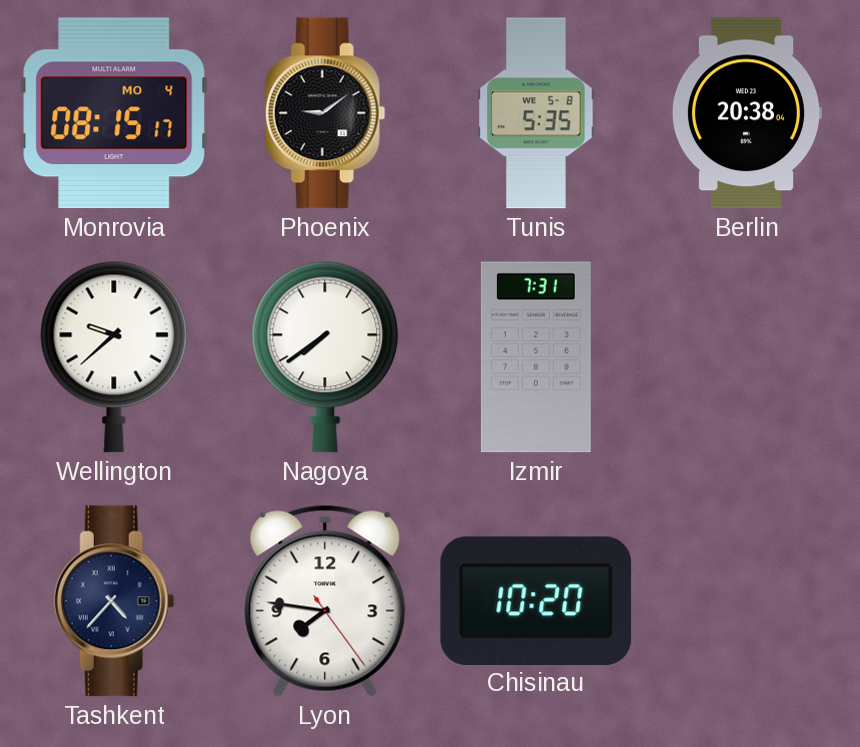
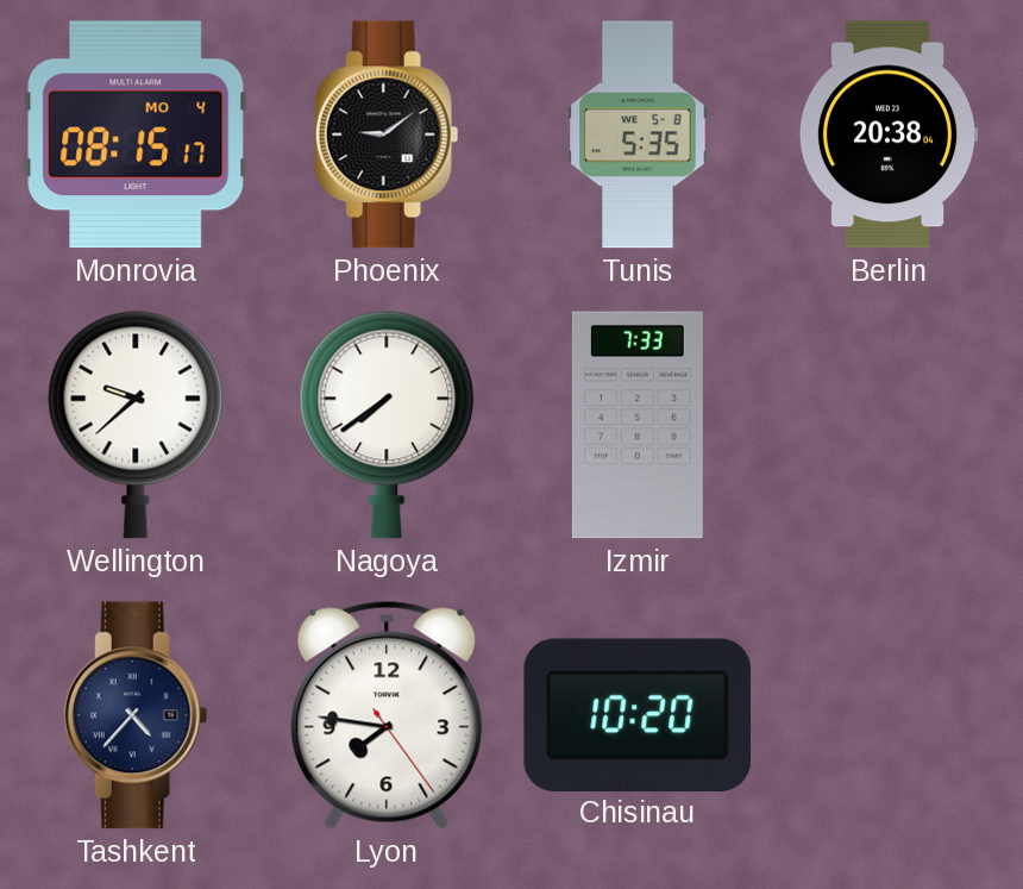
Izmir: 7:31 -> 7:33 (638, 425)
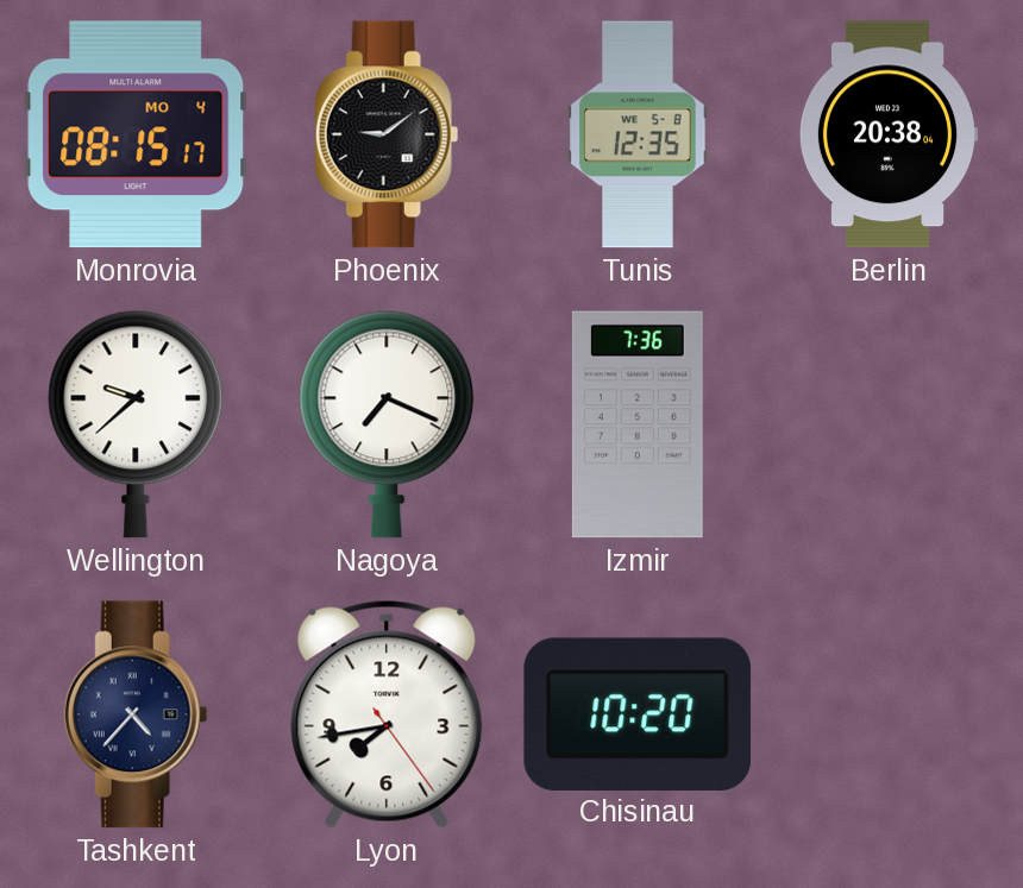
Tunis: 5:35 -> 12:35 (638, 134)
Nagoya: 7:39 -> 7:19 (387, 424)
Izmir: 7:33 -> 7:36 (638, 424)
Lyon: 7:46 -> 7:43 (387, 714)
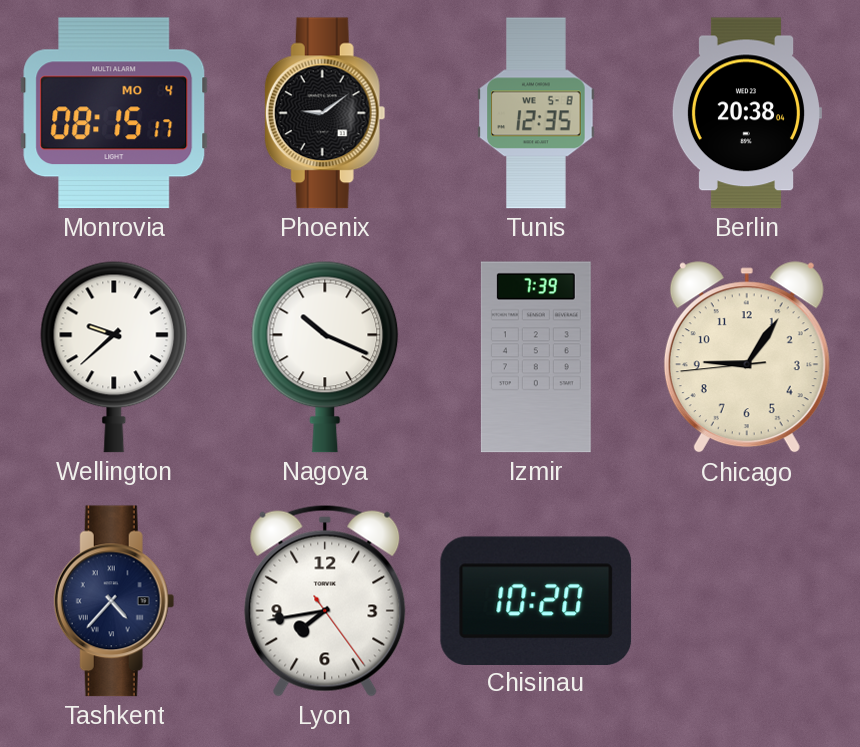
Nagoya: 7:19 -> 10:19 (325, 357)
Izmir: 7:36 -> 7:39 (536, 357)
Chicago: none -> 9:05 (747, 358)
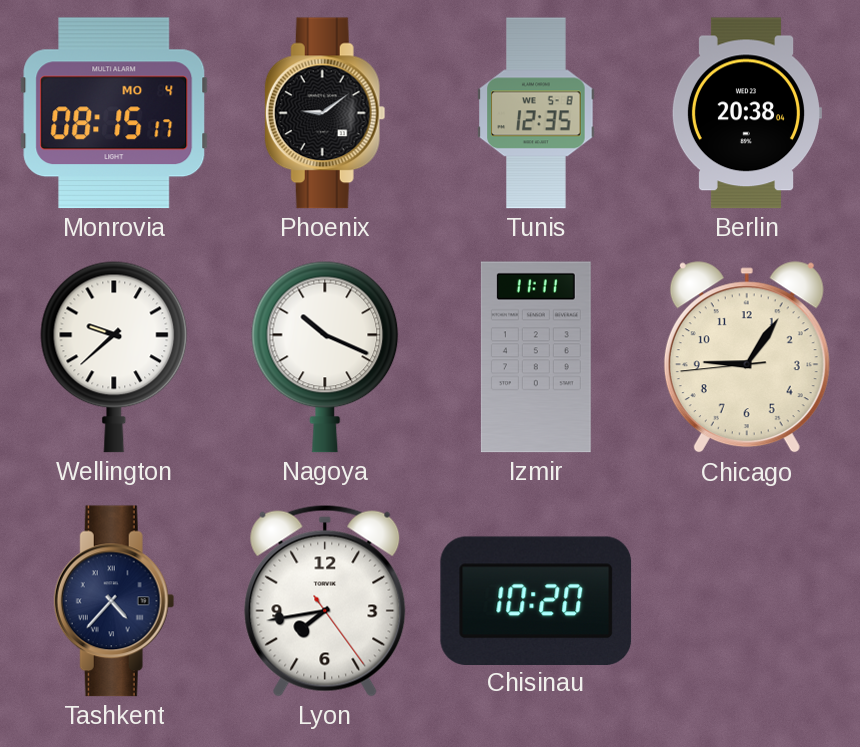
Izmir: 7:39 -> 11:11 (536, 357)
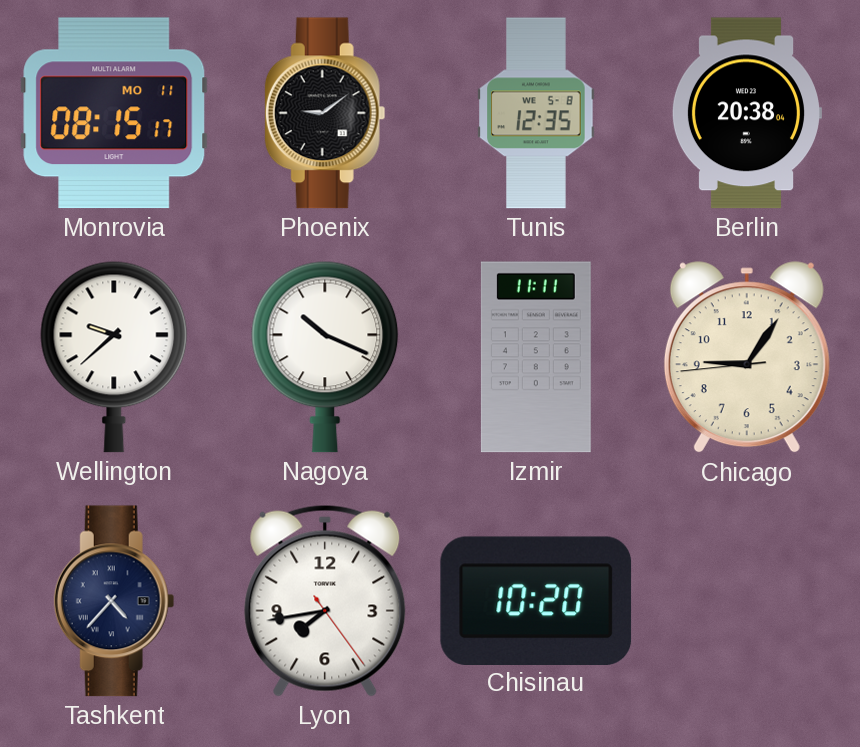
Monrovia date: MO 4 -> MO 11 (114, 113)
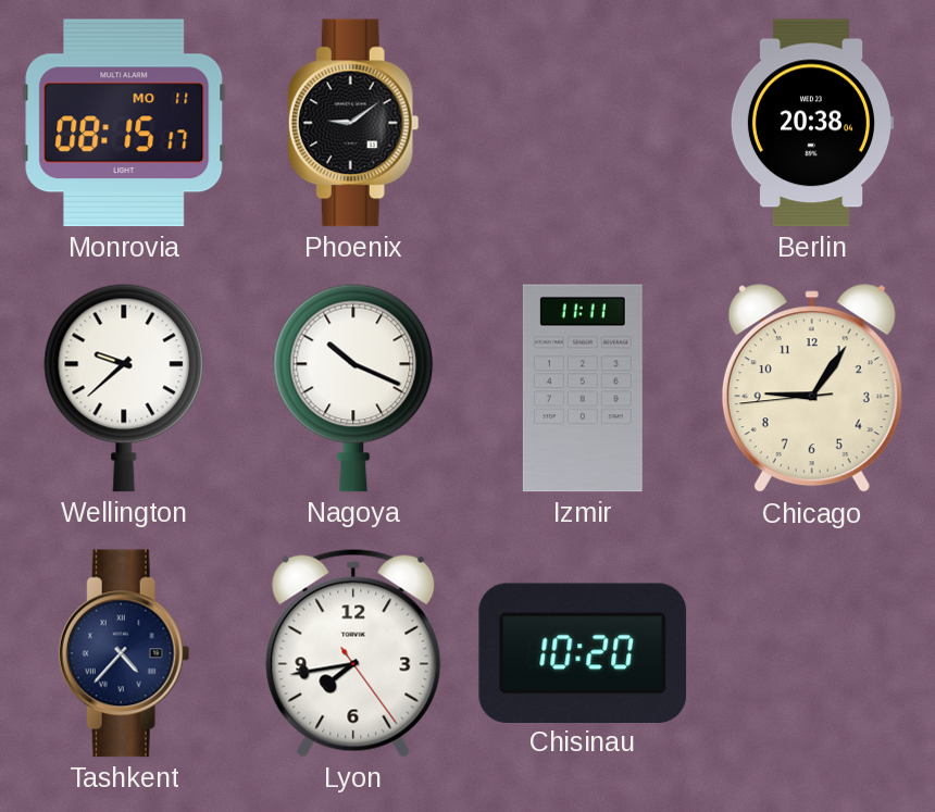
Tunis: 12:35 -> none (536, 113)
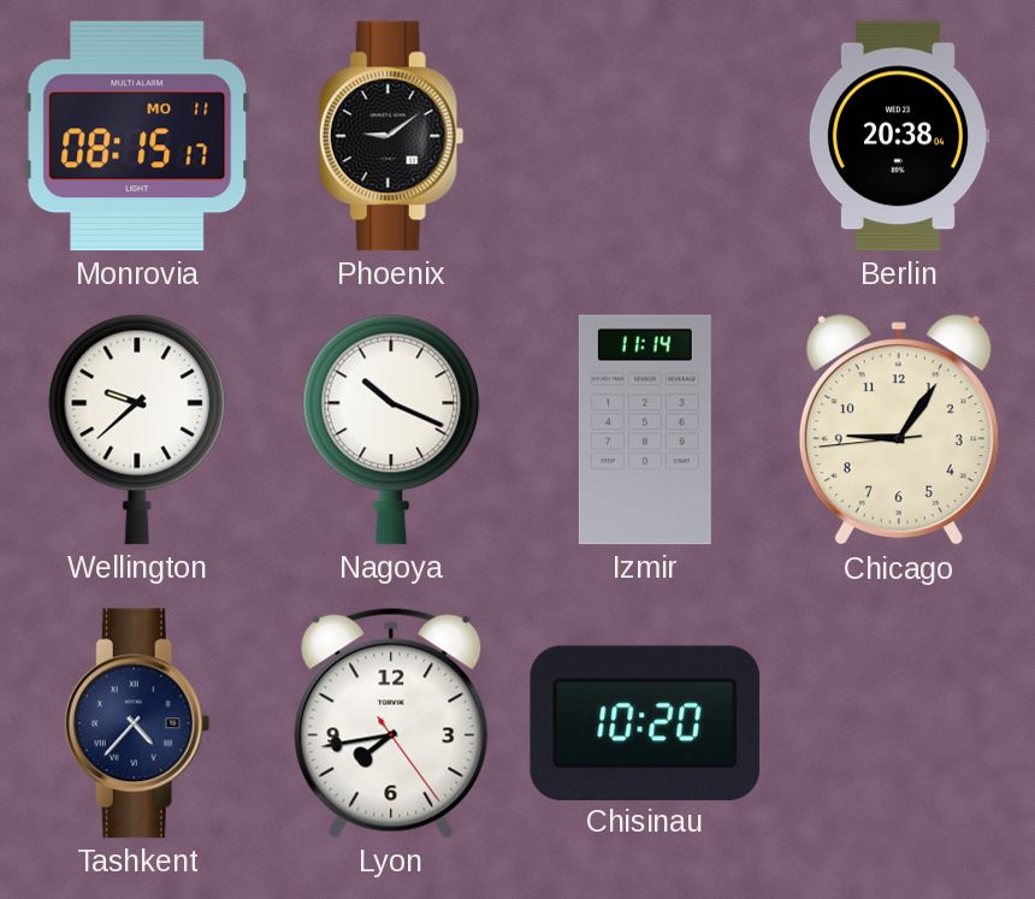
Izmir: 11:11 -> 11:14 (645, 430)
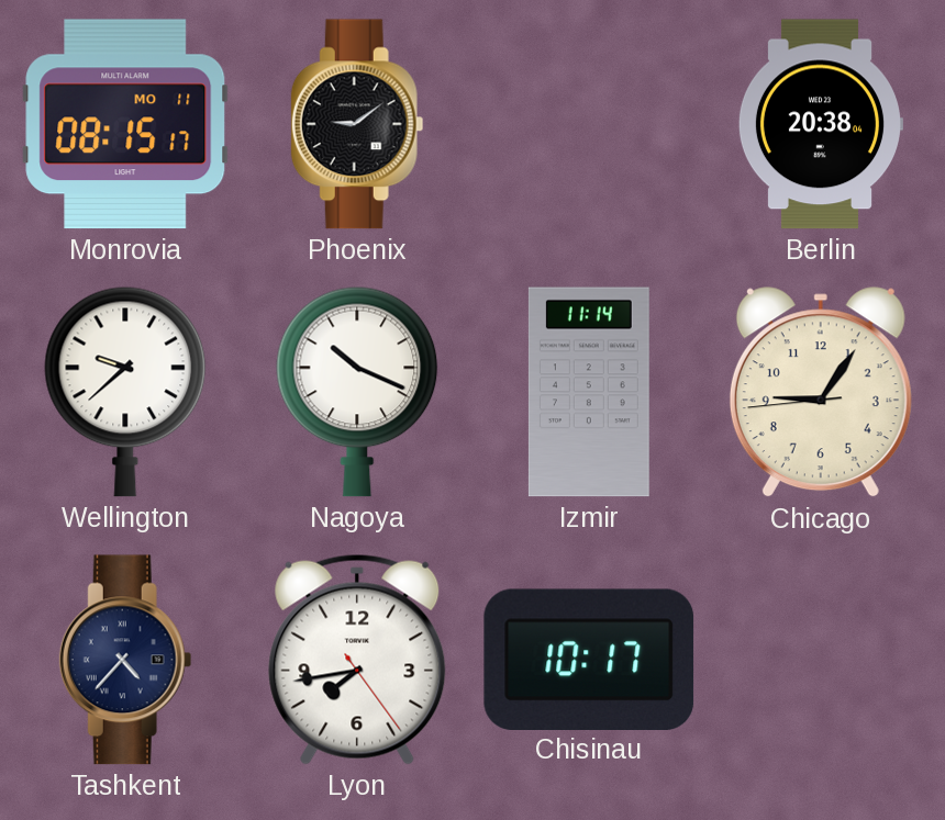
Chisinau: 10:20 -> 10:17 (589, 659)
